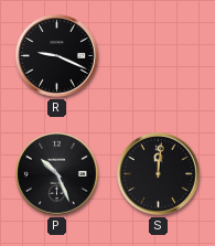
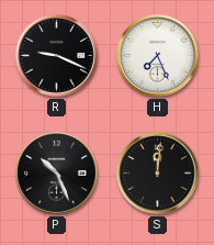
H: none -> 7:26 (158, 56)
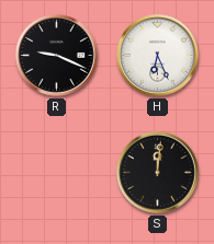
H: 7:26 -> 6:26 (158, 56)
P: 10:26 -> none (57, 174)
